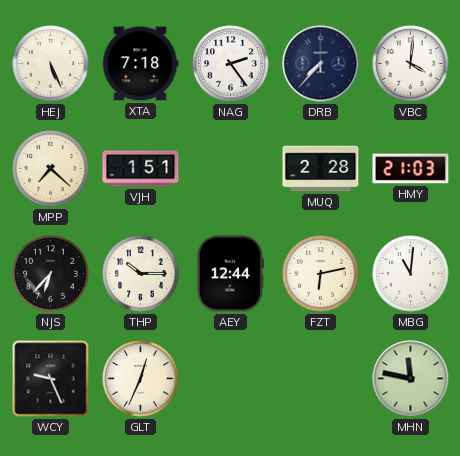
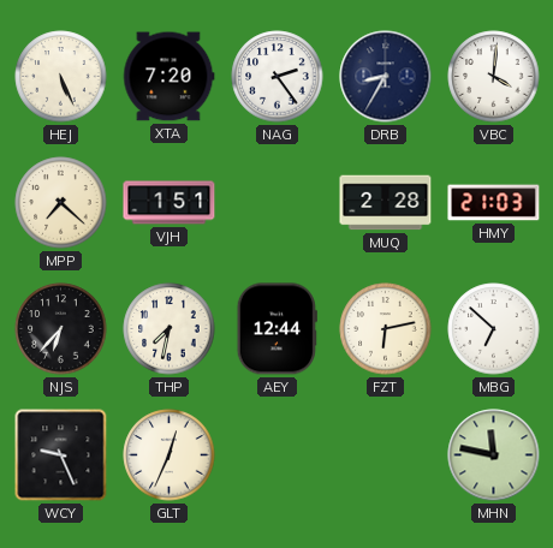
XTA: 7:18 -> 7:20 (170, 77)
DRB: 7:37 -> 8:35 (386, 77)
THP: 10:15 -> 7:32 (170, 329)
MBG: 11:01 -> 6:52 (494, 329)
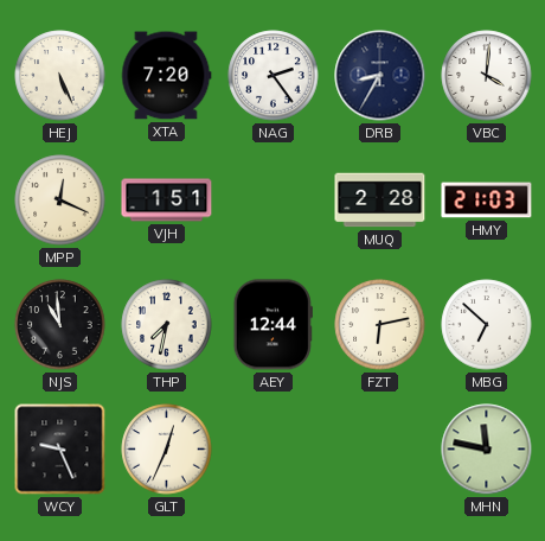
MPP: 7:22 -> 12:19 (60, 201)
NJS: 6:37 -> 10:59 (60, 325)
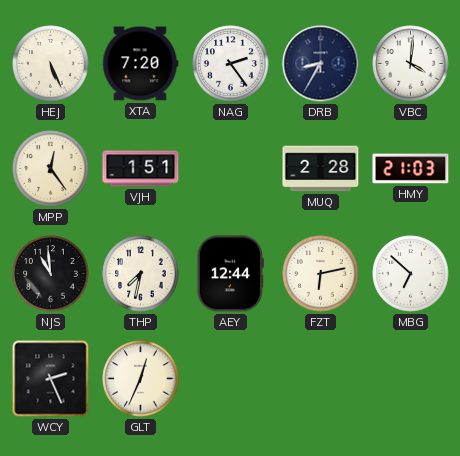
MPP: 12:19 -> 12:24 (51, 169)
WCY: 9:26 -> 2:26 (51, 379)
MHN: 11:47 -> none (487, 450)
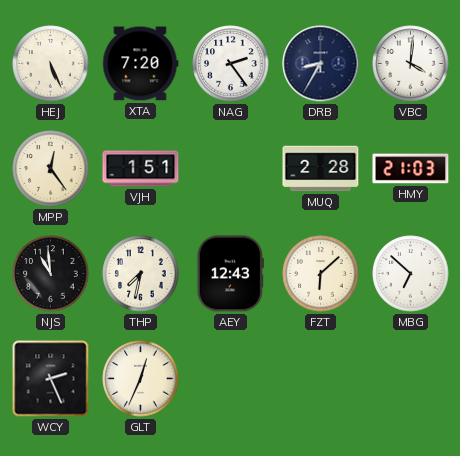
AEY: 12:44 -> 12:43 (230, 274)
FZT: 6:13 -> 6:08 (321, 274)
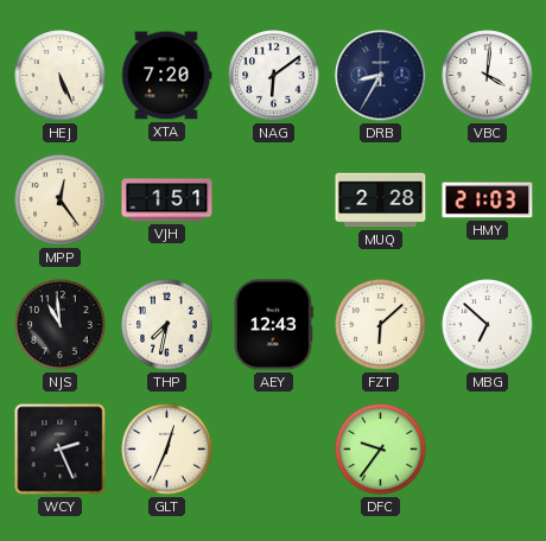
NAG: 2:24 -> 6:09 (274, 76)
DFC: none -> 9:36 (381, 450)
